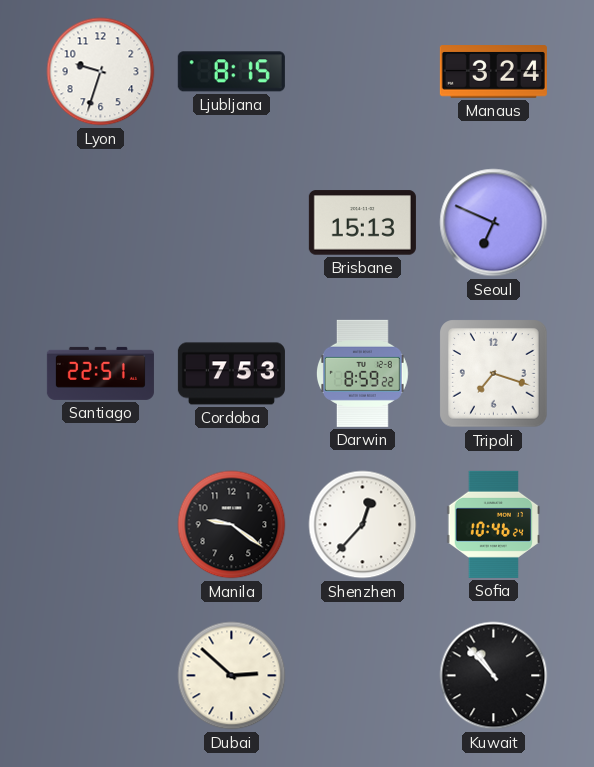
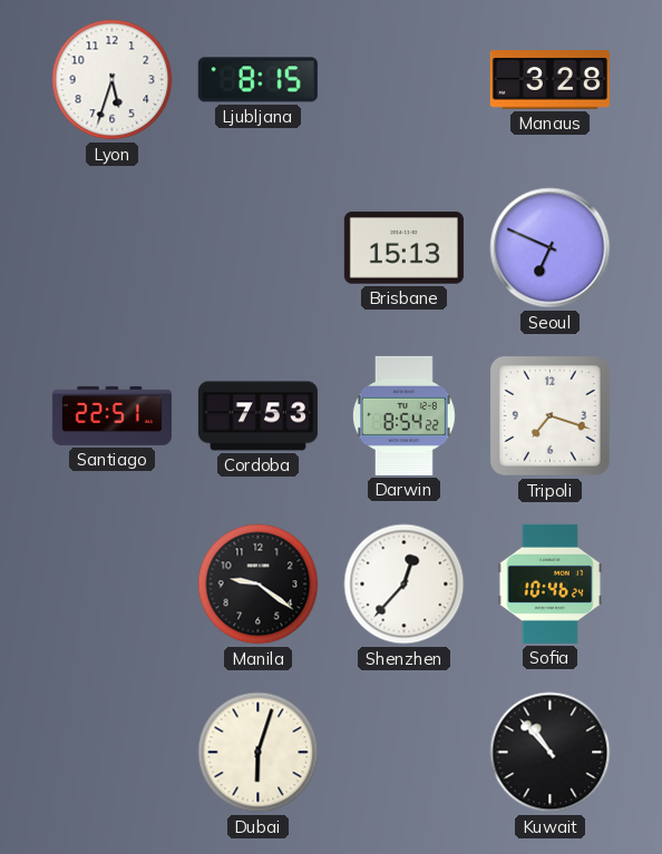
Lyon: 9:33 -> 5:33 (113, 80)
Manaus: 3:24 -> 3:28 (549, 80)
Darwin: 8:59 -> 8:54 (403, 415)
Dubai: 2:52 -> 6:03 (259, 753)
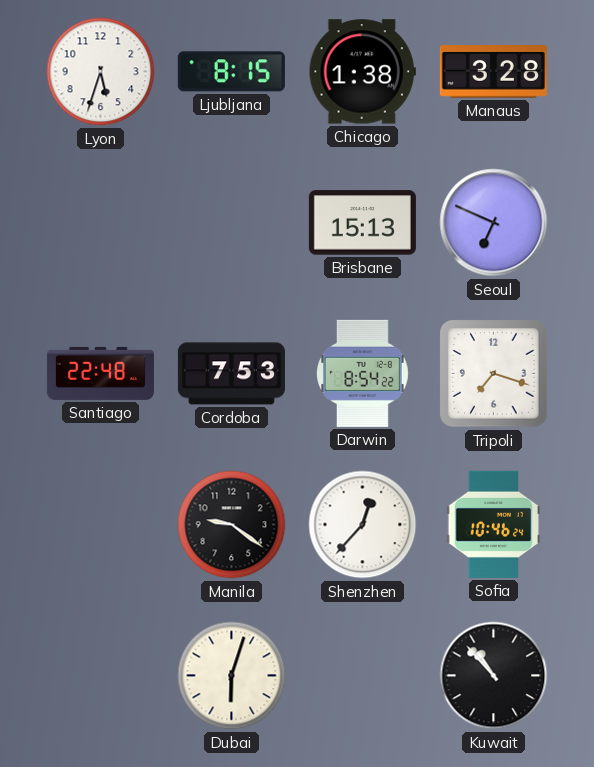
Chicago: none -> 1:38 (362, 72)
Santiago: 22:51 -> 22:48 (100, 373)
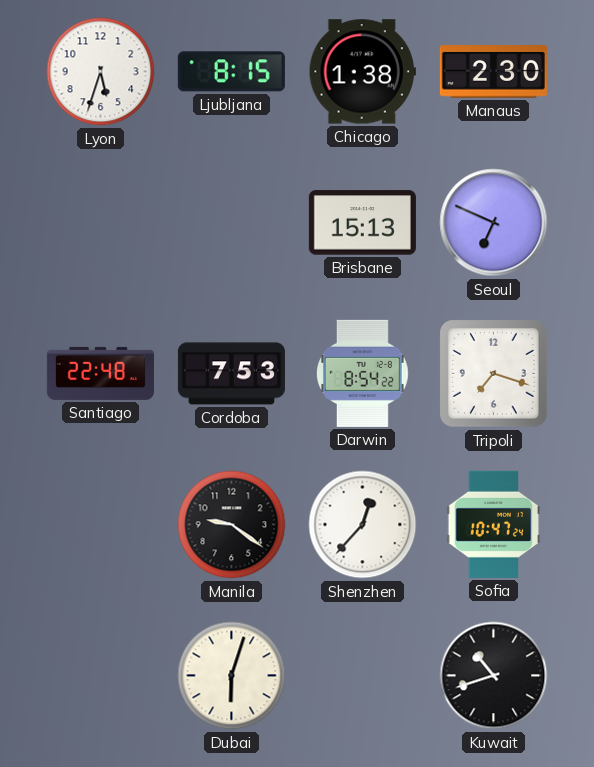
Manaus: 3:28 -> 2:30 (493, 72)
Sofia: 10:46 -> 10:47 (494, 524)
Kuwait: 10:53 -> 10:42 (494, 676)
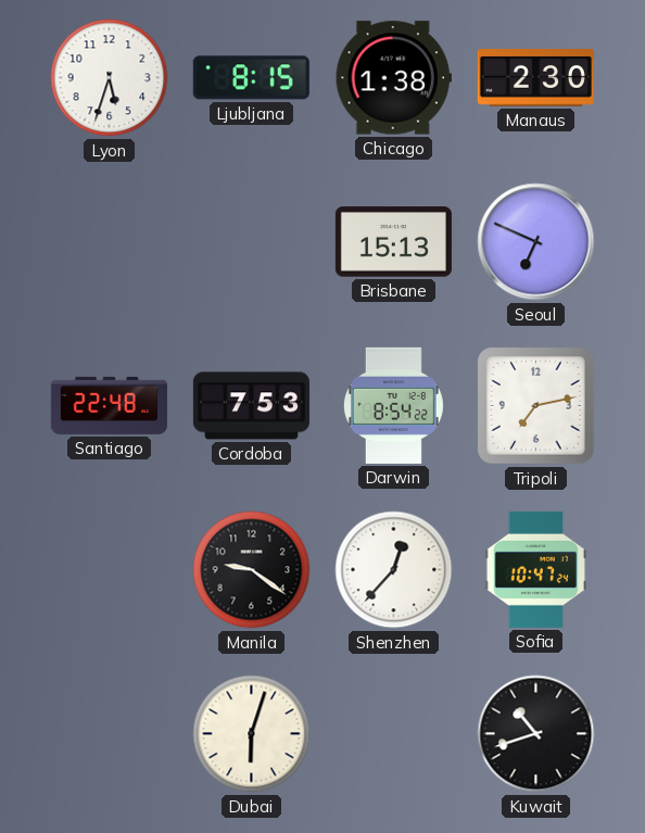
Tripoli: 7:18 -> 7:13 (536, 406)
